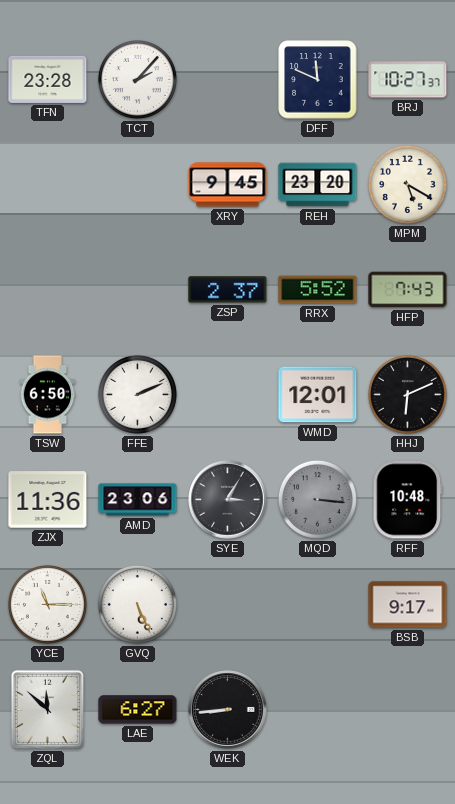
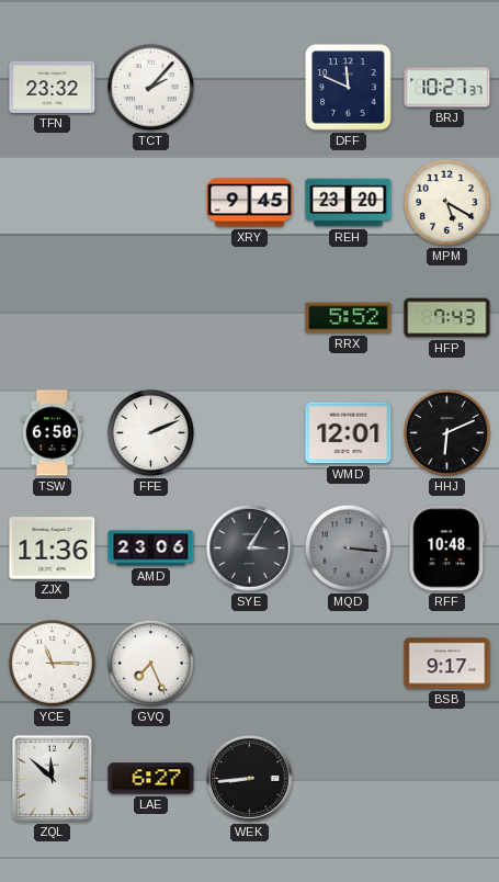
TFN: 23:28 -> 23:32 (53, 87)
ZSP: 2:37 -> none (228, 290)
GVQ: 5:26 -> 7:26 (150, 663)
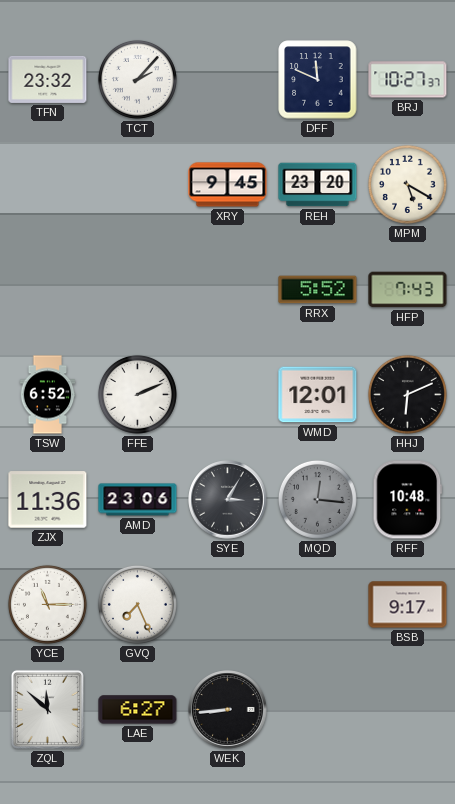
TSW: 6:50 -> 6:52 (48, 395)
MQD: 3:16 -> 12:16 (317, 499)
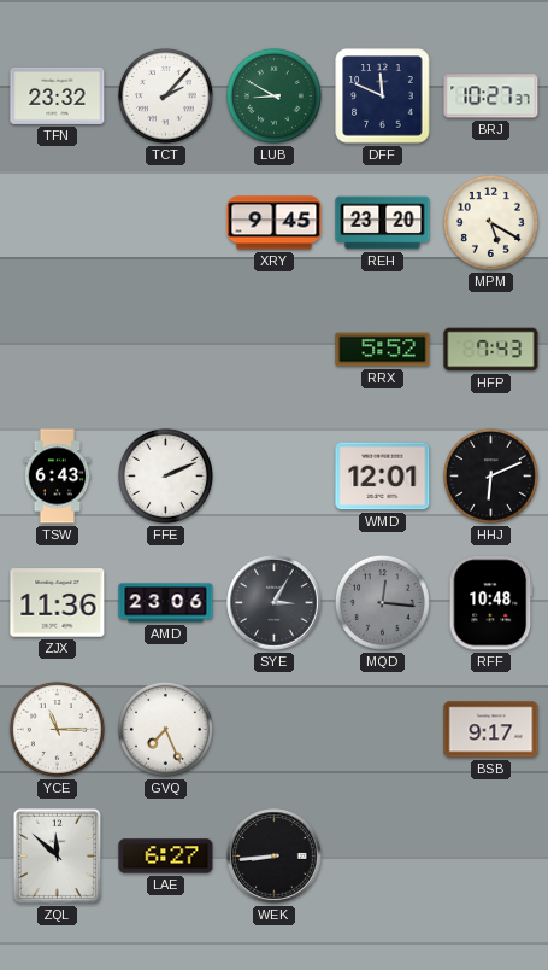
LUB: none -> 8:50 (273, 95)
TSW: 6:52 -> 6:43 (58, 477)
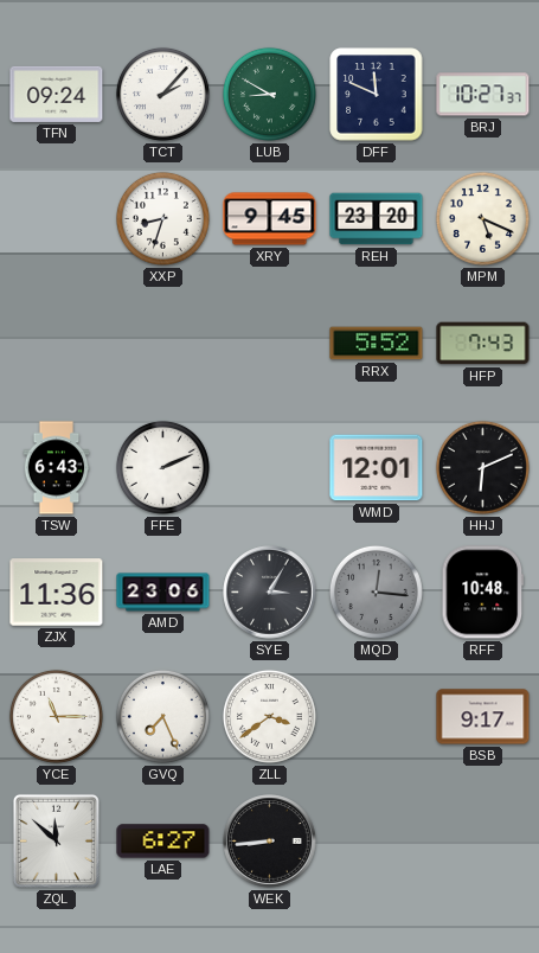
TFN: 23:32 -> 09:24 (57, 94)
XXP: none -> 8:33 (162, 218)
MPM: 5:20 -> 5:19 (482, 218)
ZLL: none -> 3:39 (269, 716)
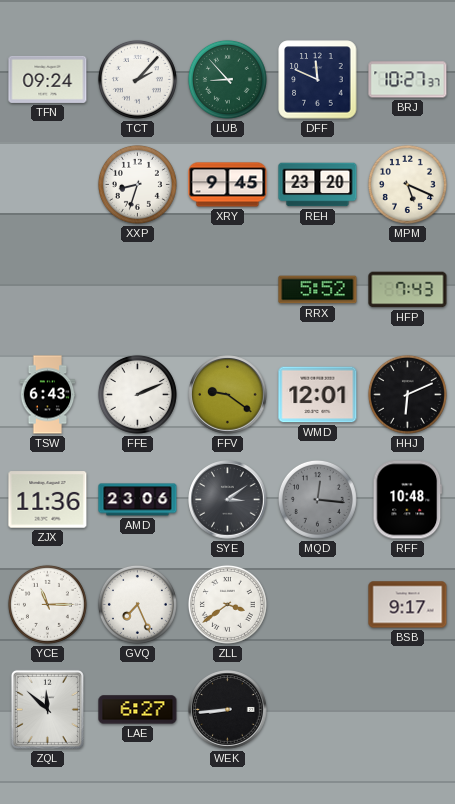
LUB: 8:50 -> 8:53 (227, 79)
FFV: none -> 9:21 (228, 395)
SYE: 3:05 -> 3:09 (228, 500)
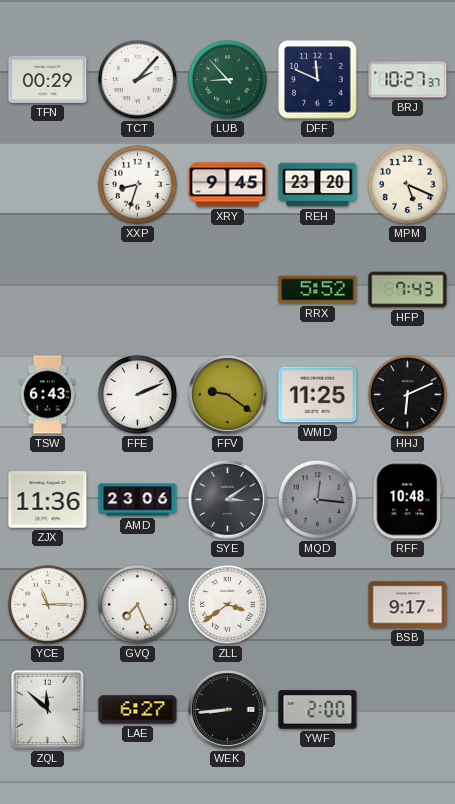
TFN: 09:24 -> 00:29 (48, 79)
WMD: 12:01 -> 11:25 (318, 395)
YWF: none -> 2:00 (318, 710)
